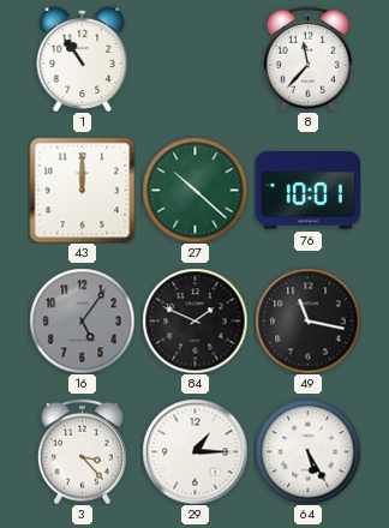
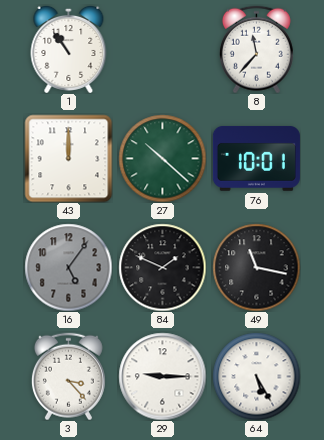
29: 1:15 -> 9:15 (162, 376)
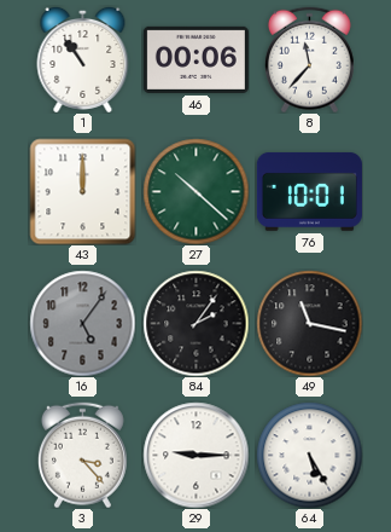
46: none -> 00:06 (195, 59)
84: 1:49 -> 2:06 (195, 323)
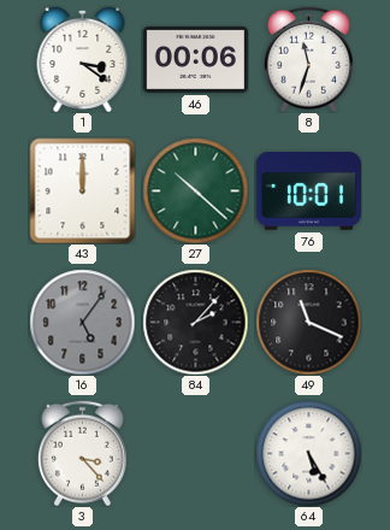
1: 10:54 -> 3:21 (83, 59)
8: 11:37 -> 11:33 (308, 59)
84: 2:06 -> 2:07 (195, 322)
49: 11:17 -> 11:19 (308, 322)
29: 9:15 -> none (195, 455)
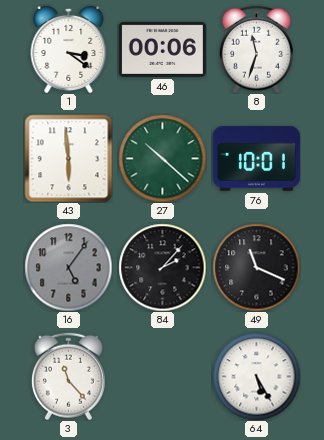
43: 12:00 -> 5:59 (68, 158)
3: 3:23 -> 11:23 (68, 376)
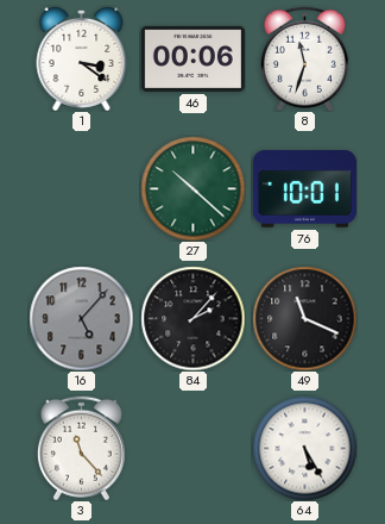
43: 5:59 -> none (68, 158)
16: 5:06 -> 5:07 (81, 318)
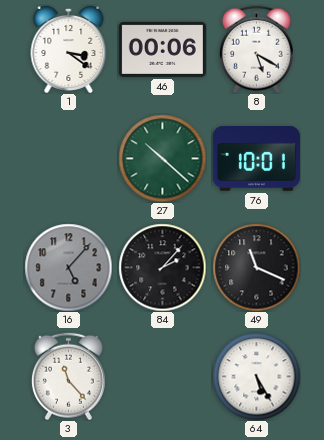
8: 11:33 -> 5:20 (256, 49)
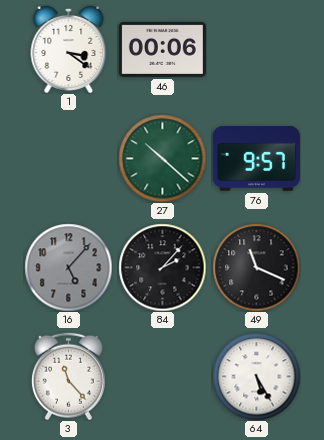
8: 5:20 -> none (256, 49)
76: 10:01 -> 9:57 (256, 159)
